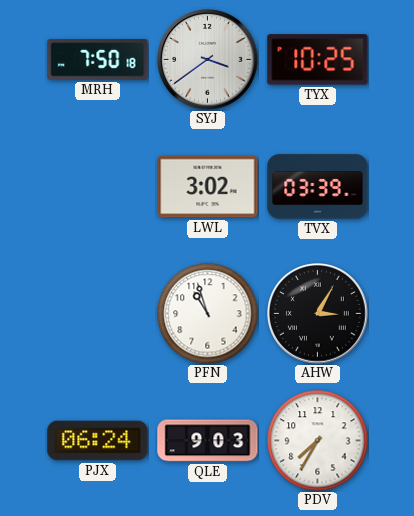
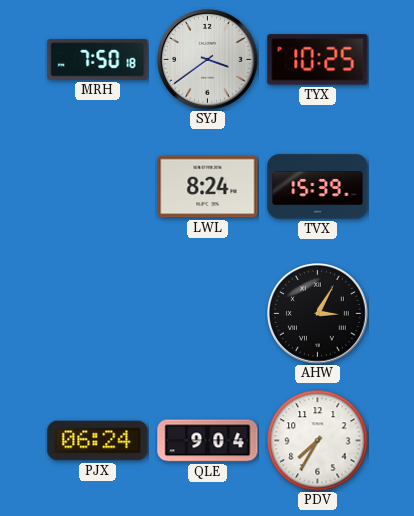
LWL: 3:02 -> 8:24 (208, 187)
TVX: 03:39 -> 15:39 (318, 187)
PFN: 10:57 -> none (208, 314)
QLE: 9:03 -> 9:04 (208, 441)
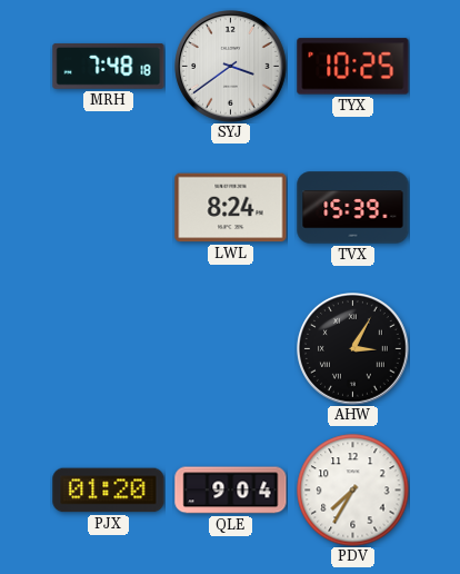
MRH: 7:50 -> 7:48 (109, 66)
PJX: 06:24 -> 01:20 (109, 491)
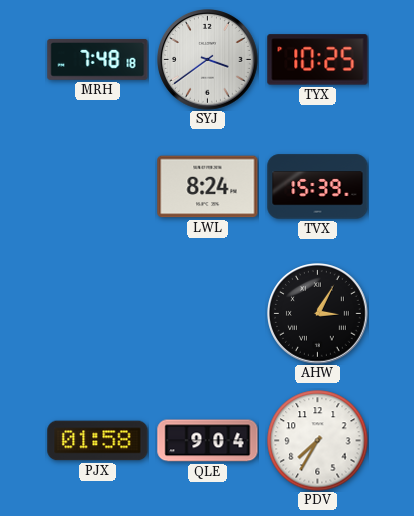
PJX: 01:20 -> 01:58 (98, 441)
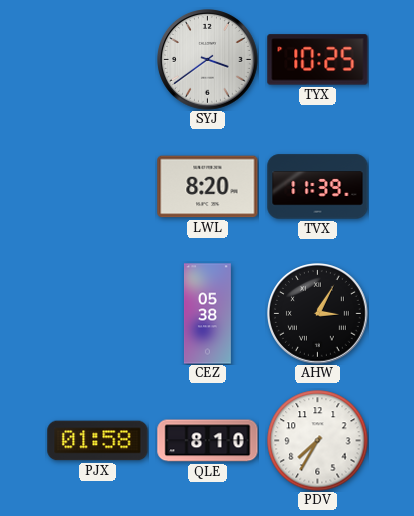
MRH: 7:48 -> none (98, 59)
LWL: 8:24 -> 8:20 (208, 187)
TVX: 15:39 -> 11:39 (318, 187)
CEZ: none -> 05:38 (207, 314)
QLE: 9:04 -> 8:10 (208, 441)
